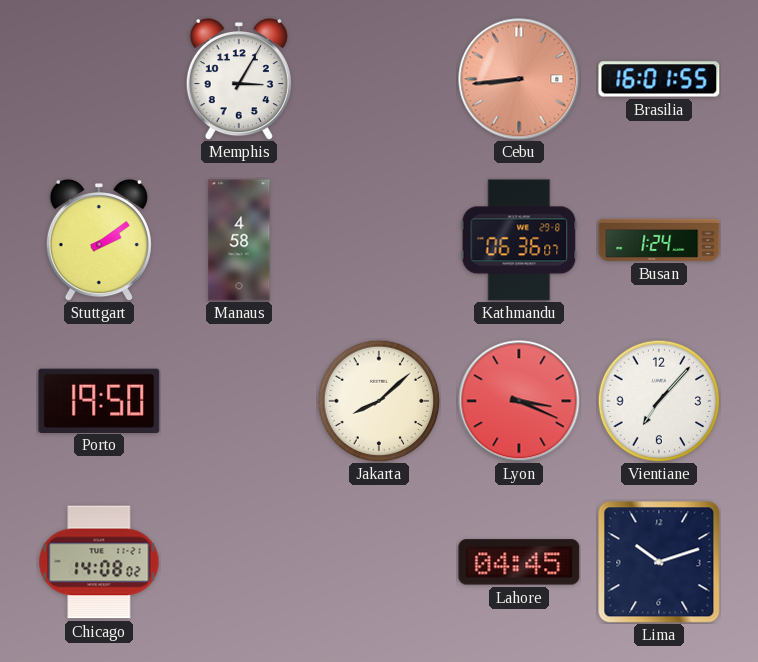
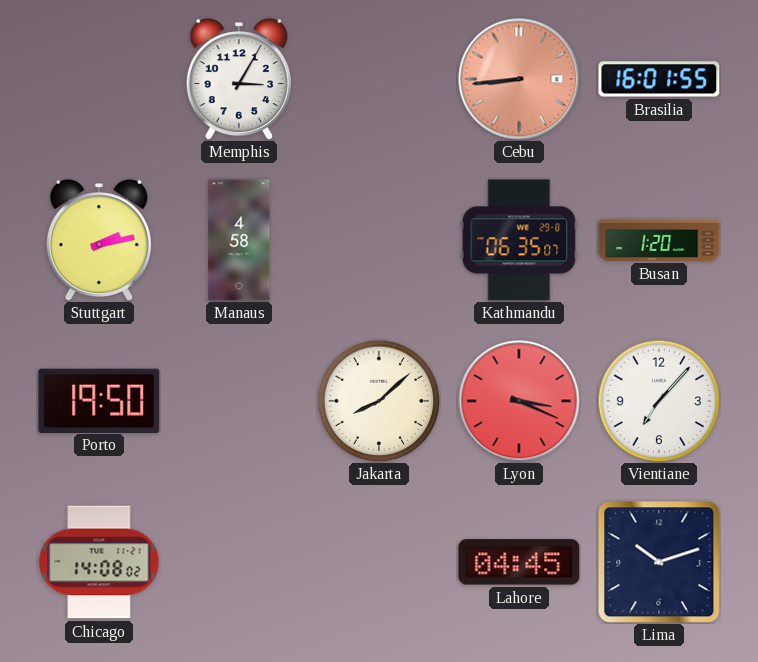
Stuttgart: 2:09 -> 2:13 (99, 240)
Kathmandu: 06:36 -> 06:35 (519, 240)
Busan: 1:24 -> 1:20 (659, 240)
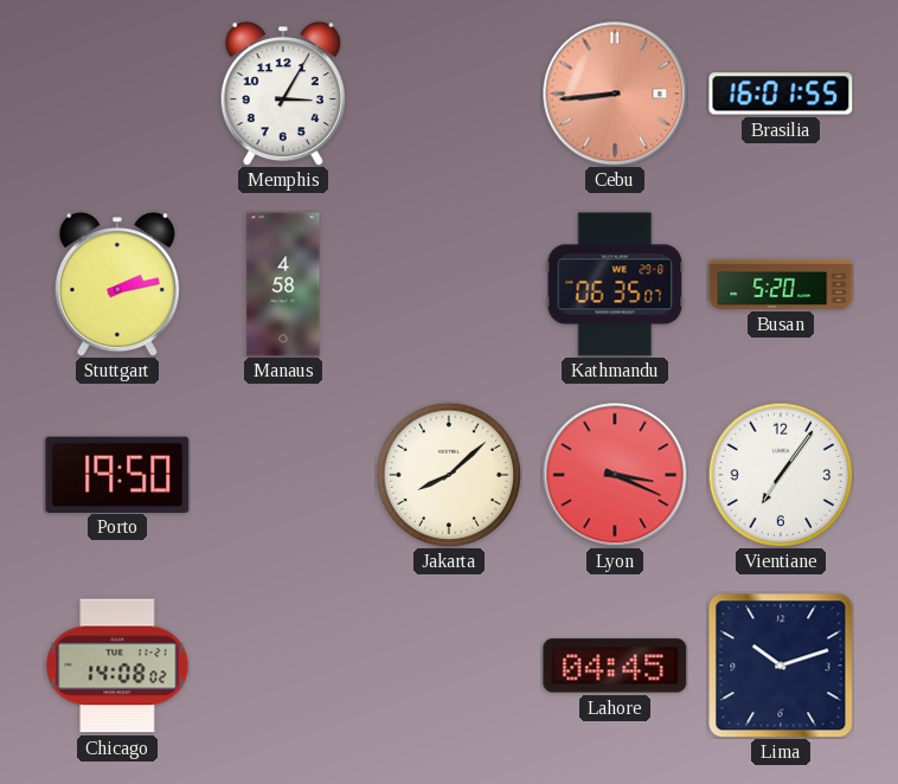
Busan: 1:20 -> 5:20 (781, 284)
Vientiane: 7:07 -> 7:06 (781, 475)
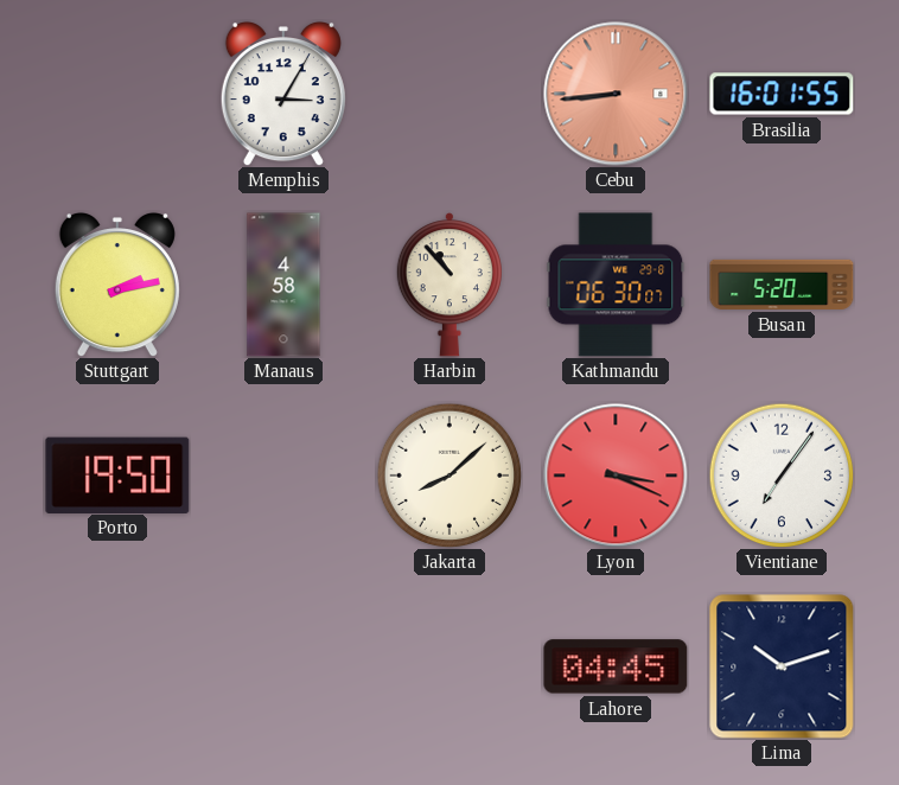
Harbin: none -> 10:53 (449, 285)
Kathmandu: 06:35 -> 06:30 (616, 285)
Chicago: 14:08 -> none (117, 666)
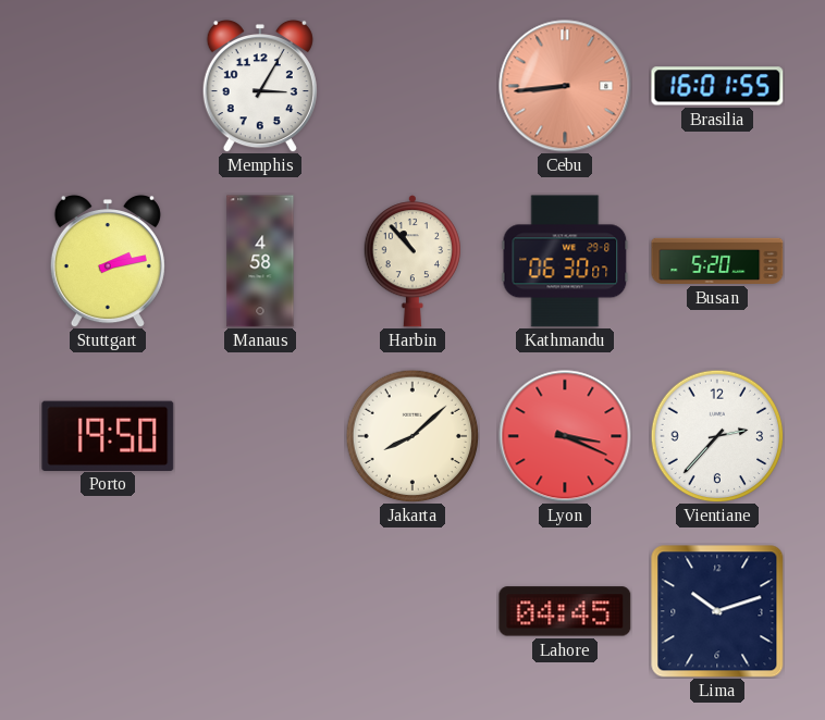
Vientiane: 7:06 -> 2:37 (717, 436)
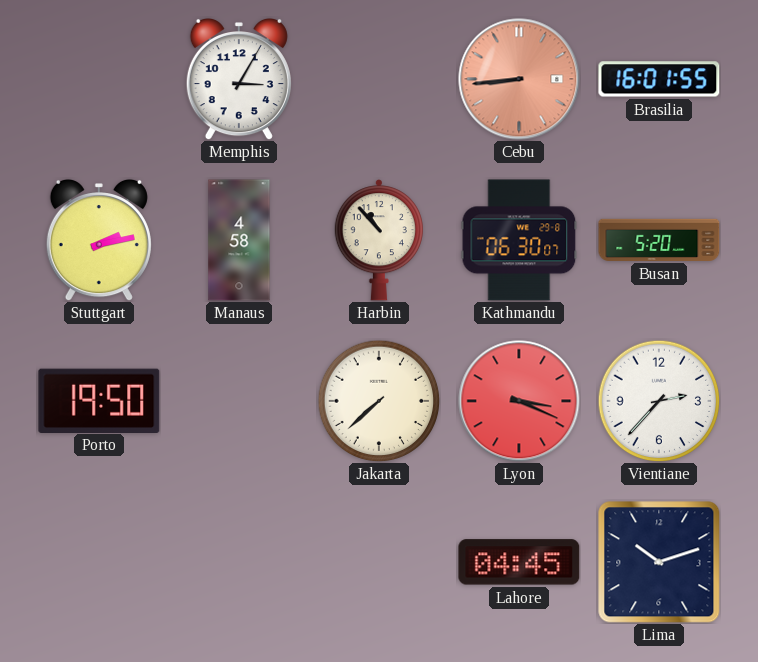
Jakarta: 8:08 -> 7:38 (379, 401)
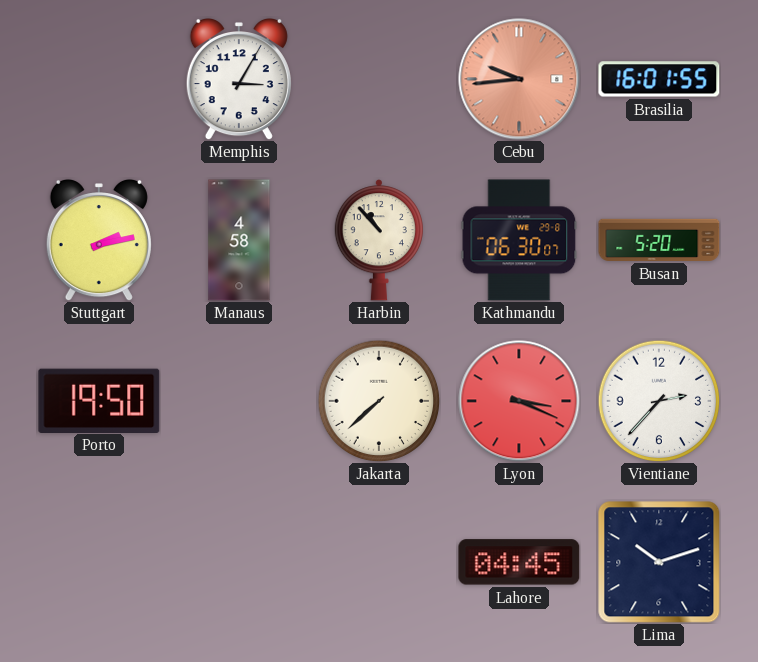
Cebu: 8:44 -> 9:44 (519, 79)
